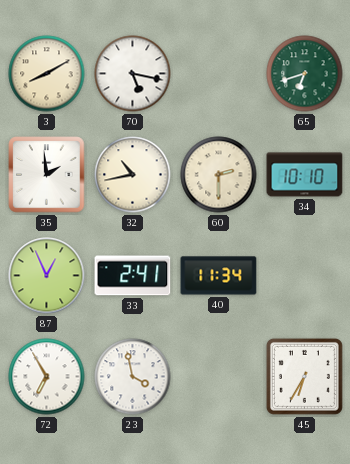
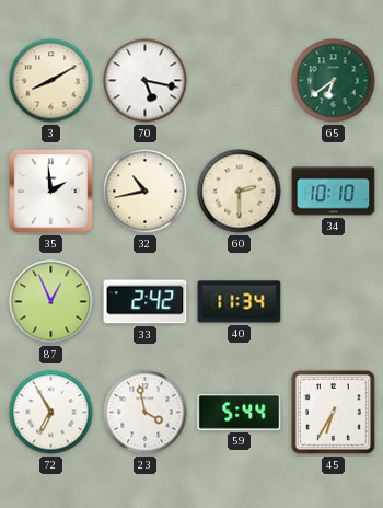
65: 6:42 -> 6:39 (334, 81)
33: 2:41 -> 2:42 (146, 302)
59: none -> 5:44 (240, 412)
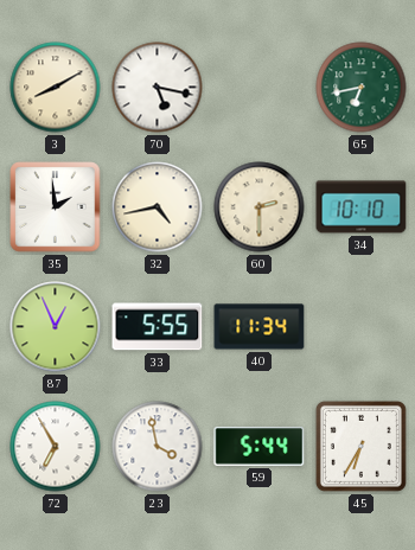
65: 6:39 -> 6:43 (362, 88)
32: 10:43 -> 4:43 (158, 207)
33: 2:42 -> 5:55 (158, 327)
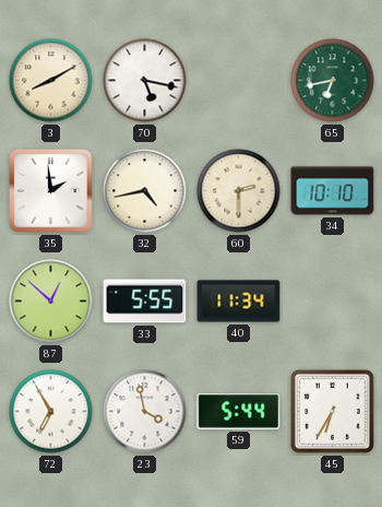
87: 12:56 -> 12:52 (51, 302)
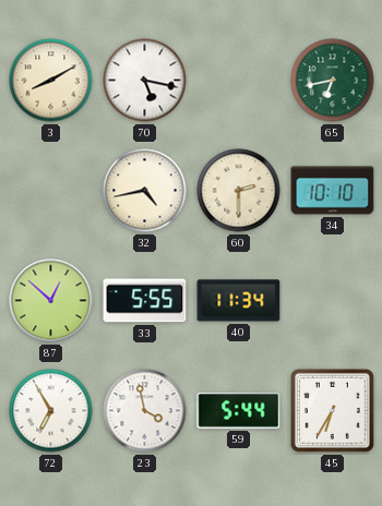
35: 1:59 -> none (51, 191)
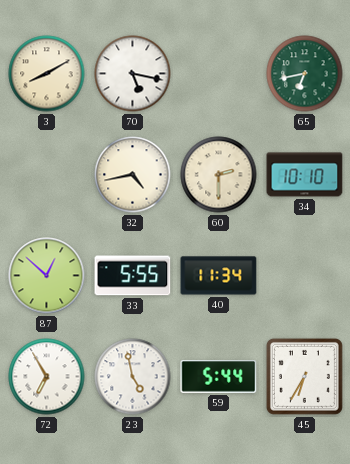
23: 3:58 -> 4:58 (133, 377)
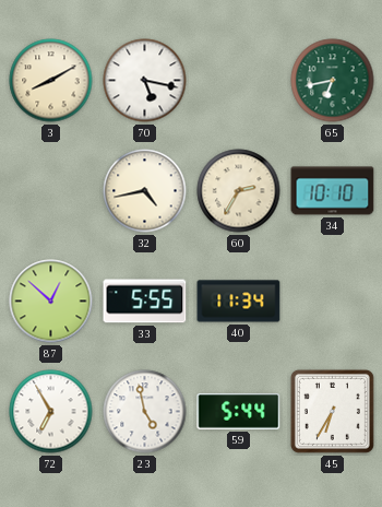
60: 2:30 -> 2:35 (239, 191)
